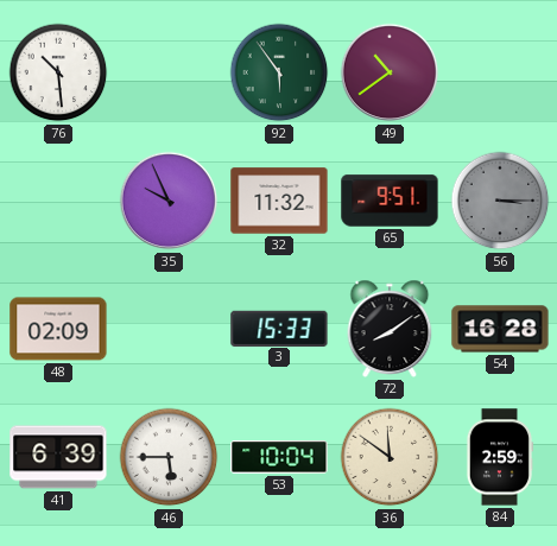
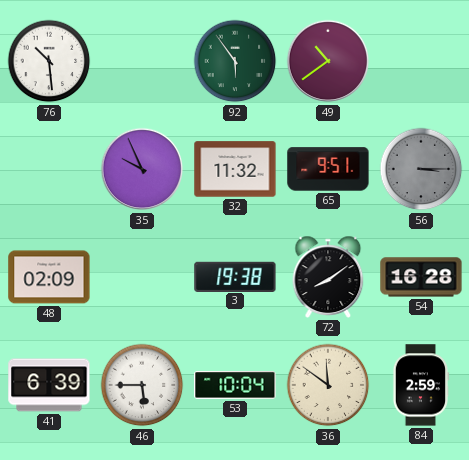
3: 15:33 -> 19:38 (235, 276)
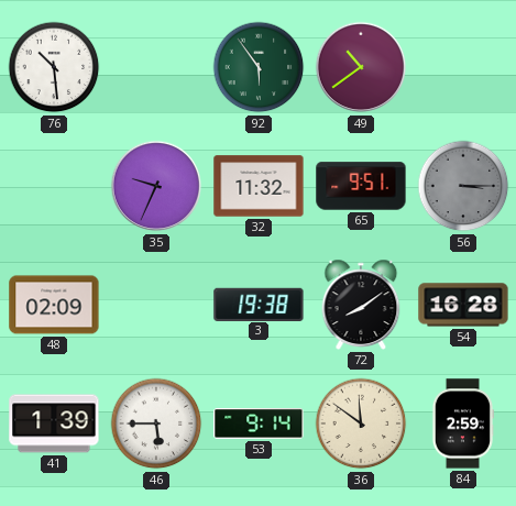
35: 9:56 -> 9:34 (156, 186)
41: 6:39 -> 1:39 (54, 424)
53: 10:04 -> 9:14 (259, 424)
